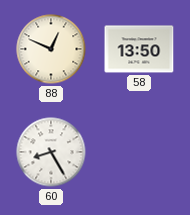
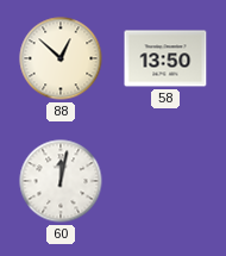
88: 12:49 -> 12:52 (61, 58)
60: 8:25 -> 12:02 (61, 181)
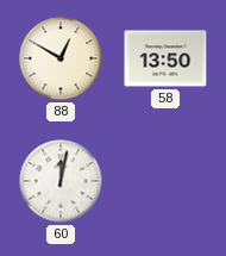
88: 12:52 -> 12:50 (61, 58)
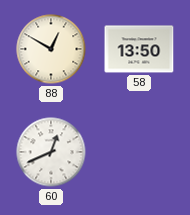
60: 12:02 -> 12:41 (51, 152)
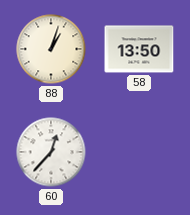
88: 12:50 -> 1:03 (51, 49)
60: 12:41 -> 12:37 (51, 152)
